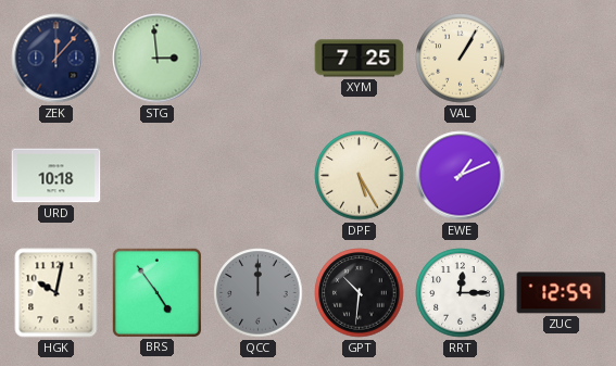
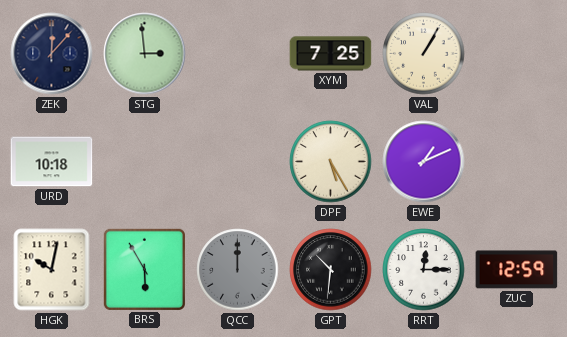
BRS: 4:54 -> 5:55 (144, 269)
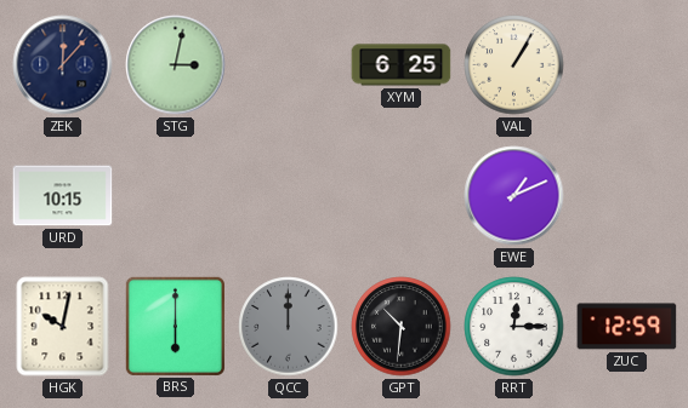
STG: 2:59 -> 3:02 (176, 65)
XYM: 7:25 -> 6:25 (402, 65)
URD: 10:18 -> 10:15 (63, 196)
DPF: 5:25 -> none (331, 162)
BRS: 5:55 -> 6:00 (175, 326)
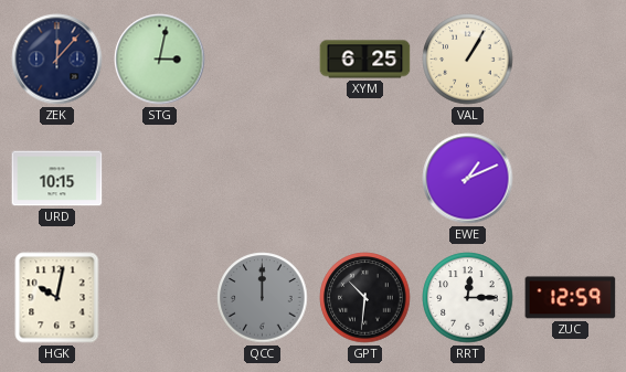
BRS: 6:00 -> none (175, 326)
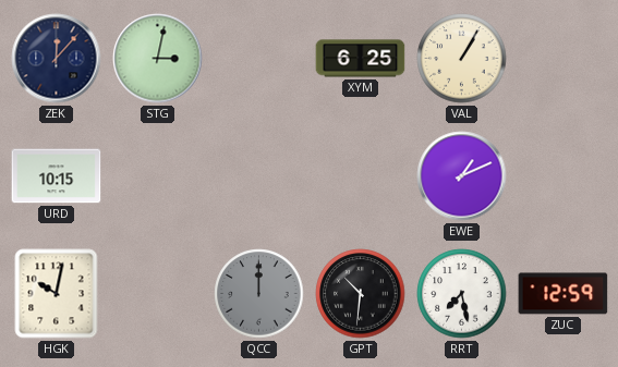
RRT: 12:15 -> 7:28 (462, 294)
